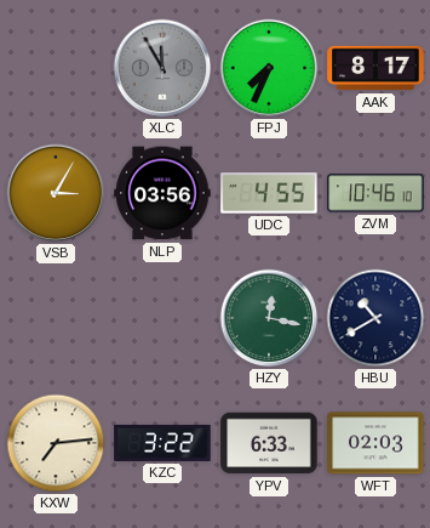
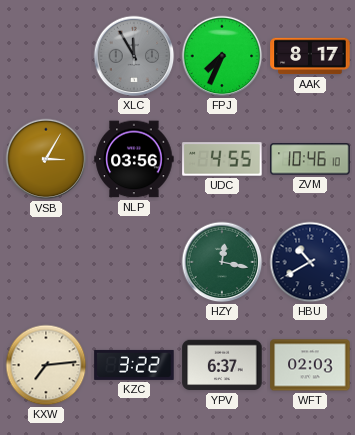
YPV: 6:33 -> 6:37 (222, 365)
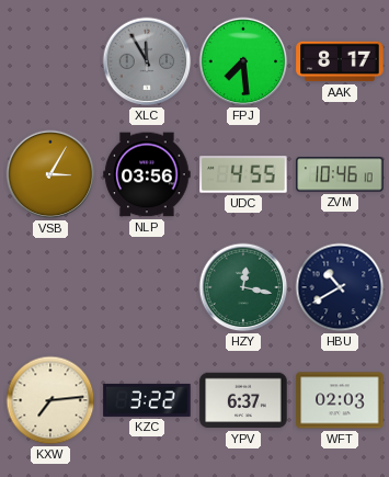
FPJ: 7:34 -> 7:29 (243, 61)
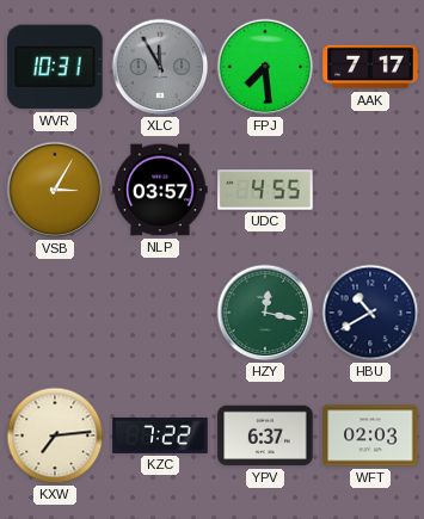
WVR: none -> 10:31 (55, 67)
AAK: 8:17 -> 7:17 (370, 67)
NLP: 03:56 -> 03:57 (160, 190)
ZVM: 10:46 -> none (340, 174)
KZC: 3:22 -> 7:22 (160, 435)
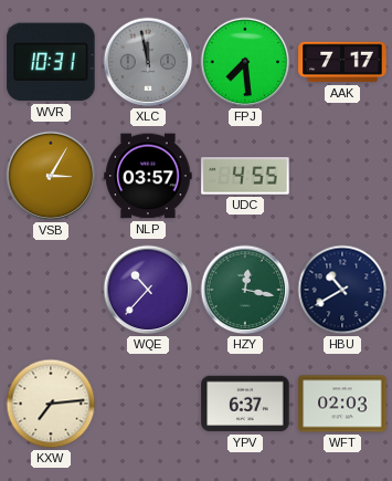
XLC: 11:55 -> 11:58 (148, 62)
WQE: none -> 10:37 (148, 290)
KZC: 7:22 -> none (160, 435)
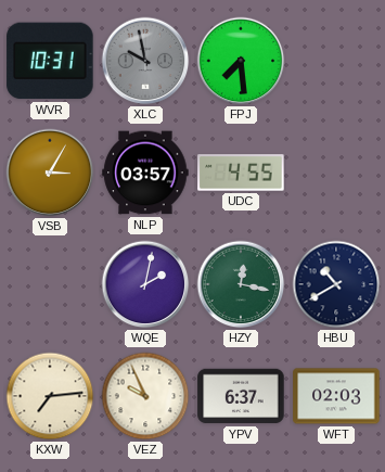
XLC: 11:58 -> 9:58 (145, 61)
AAK: 7:17 -> none (342, 62)
WQE: 10:37 -> 2:02 (145, 284)
VEZ: none -> 9:56 (145, 396)
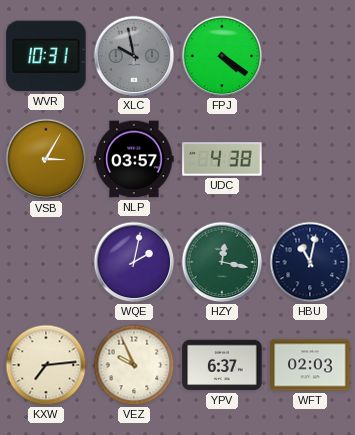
FPJ: 7:29 -> 4:21 (222, 56)
UDC: 4:55 -> 4:38 (222, 159)
HBU: 10:40 -> 11:02 (310, 262)
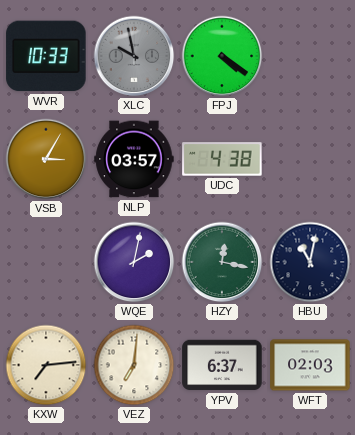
WVR: 10:31 -> 10:33 (46, 56)
VEZ: 9:56 -> 7:01 (134, 365)
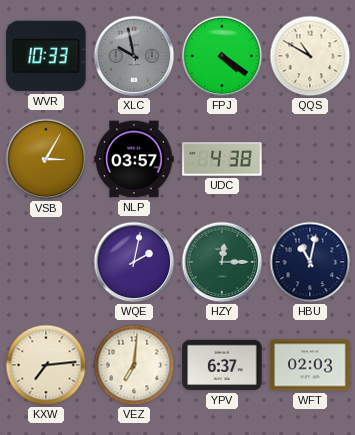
QQS: none -> 10:50 (310, 56)
HZY: 12:17 -> 12:15 (222, 262)
